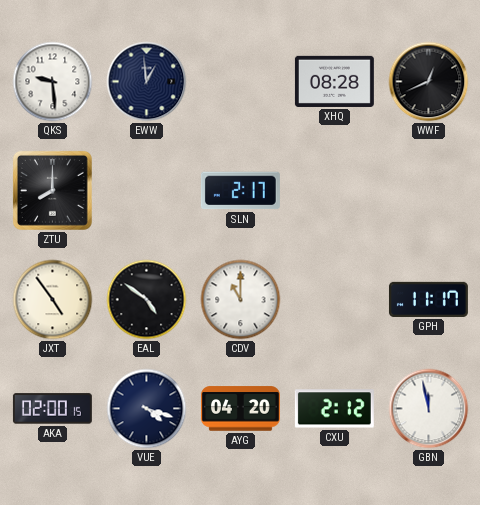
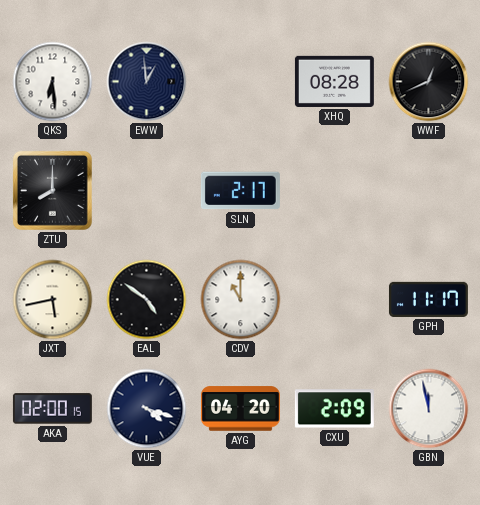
QKS: 9:29 -> 6:29 (53, 82)
JXT: 4:54 -> 5:43 (53, 300)
CXU: 2:12 -> 2:09 (334, 409)
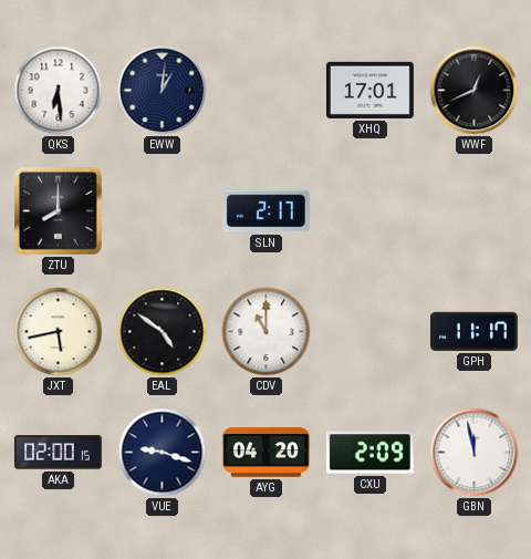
EWW: 12:59 -> 1:01 (163, 91)
XHQ: 08:28 -> 17:01 (369, 90)
VUE: 4:18 -> 9:18 (163, 453)
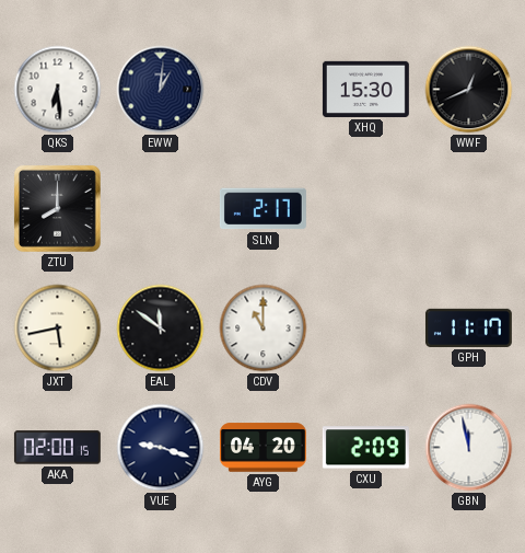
XHQ: 17:01 -> 15:30 (365, 89)
EAL: 4:51 -> 11:51 (161, 329)
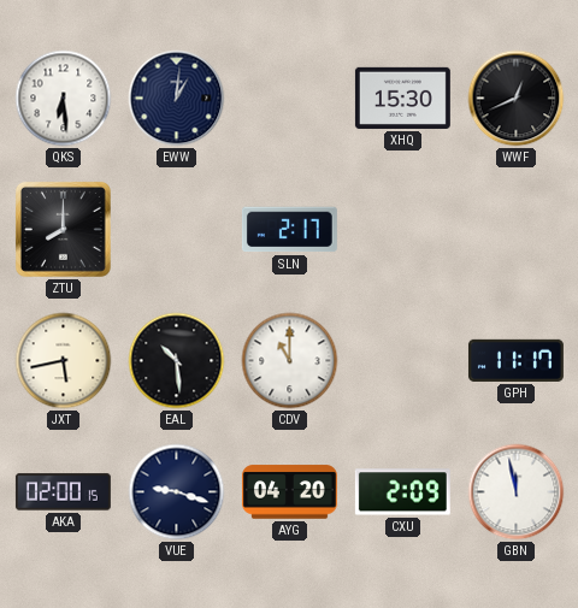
EAL: 11:51 -> 10:29 (177, 361)
